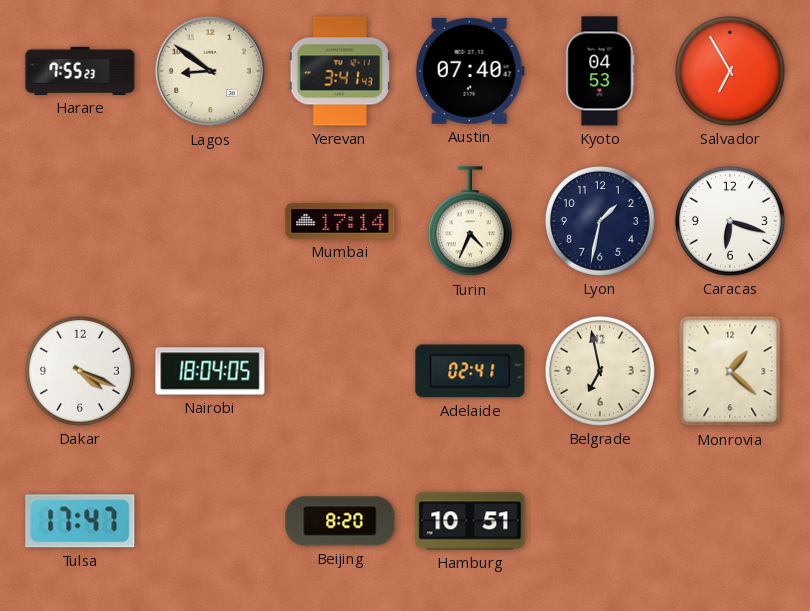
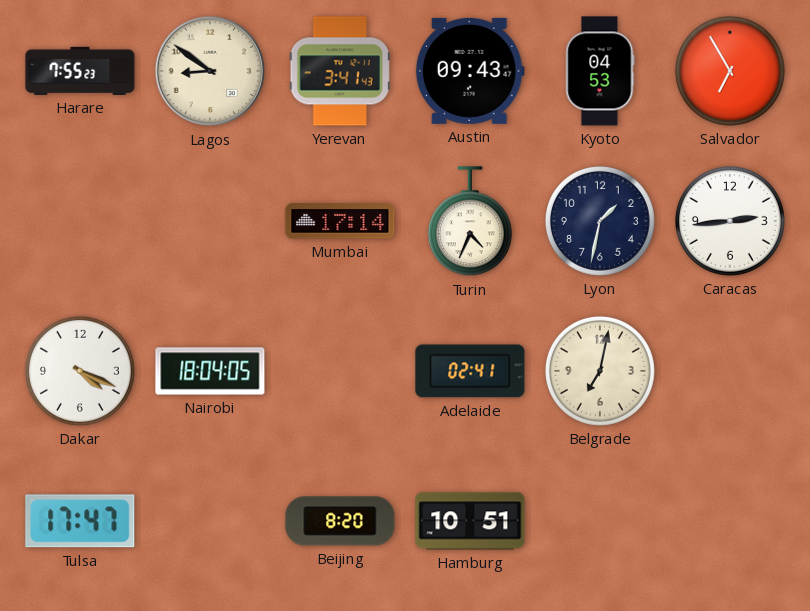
Austin: 07:40 -> 09:43 (470, 71)
Caracas: 6:18 -> 2:44 (730, 221)
Belgrade: 6:58 -> 7:02 (600, 371)
Monrovia: 1:22 -> none (730, 371)
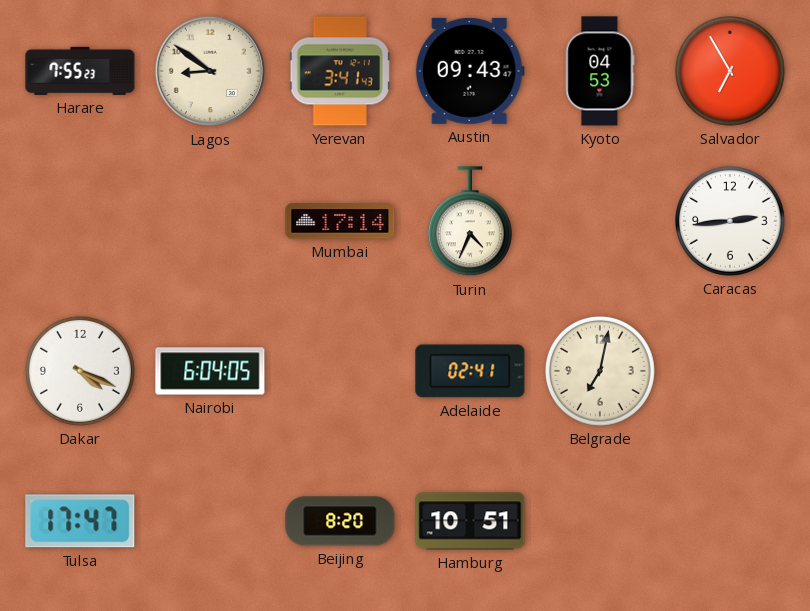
Lyon: 1:32 -> none (600, 221)
Nairobi: 18:04 -> 6:04 (210, 371)
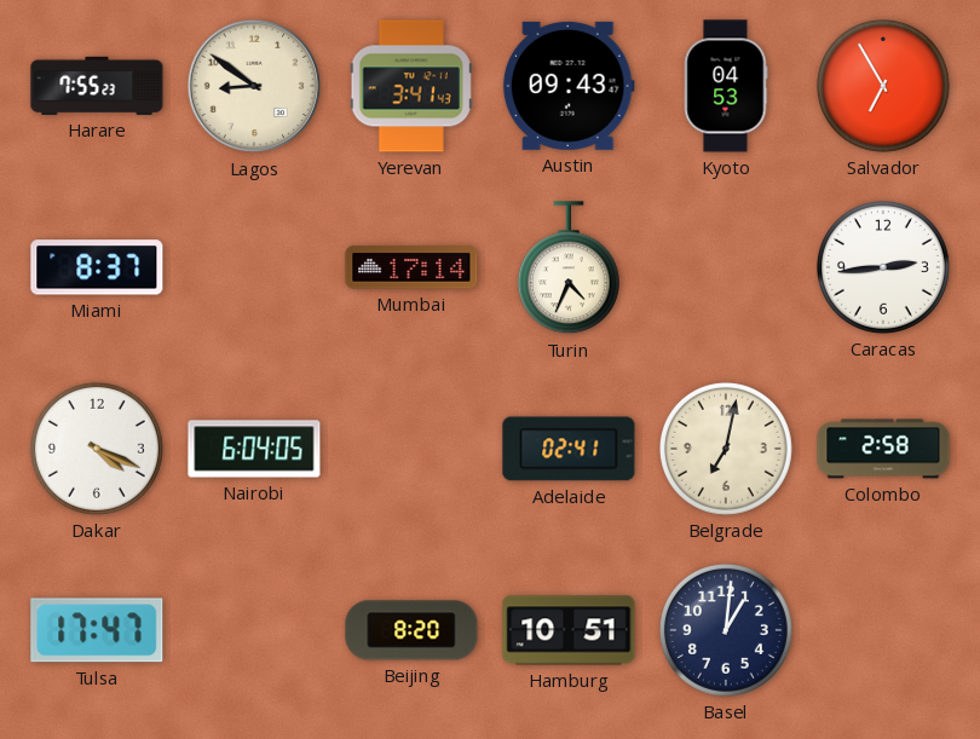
Miami: none -> 8:37 (97, 267)
Colombo: none -> 2:58 (883, 449)
Basel: none -> 1:01 (726, 630)
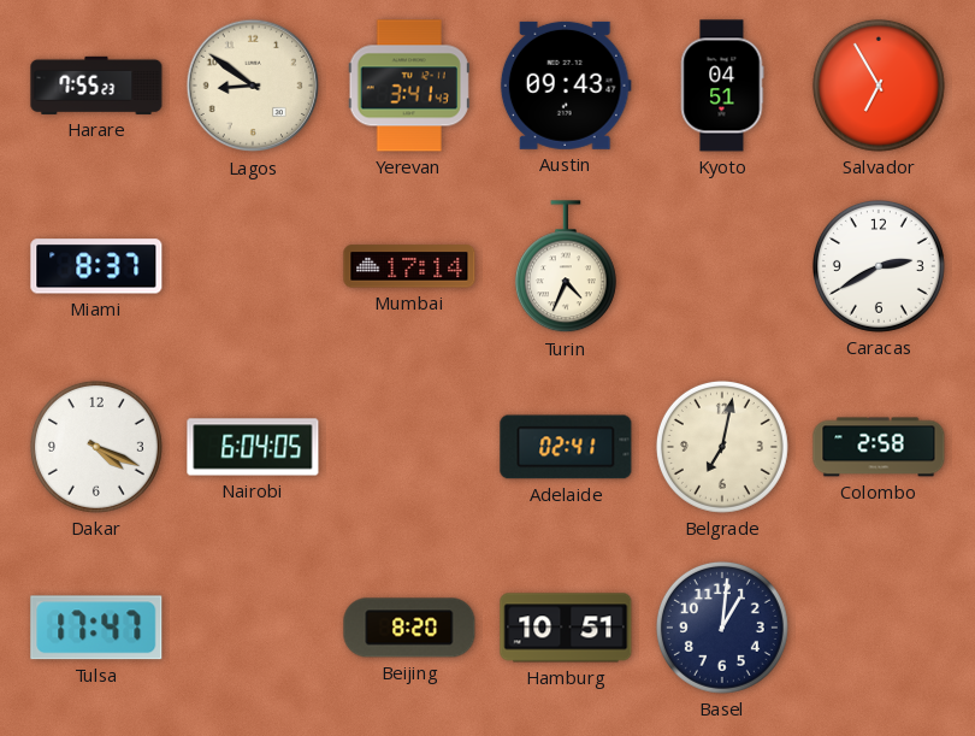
Kyoto: 04:53 -> 04:51 (722, 86)
Caracas: 2:44 -> 2:40 (879, 266)
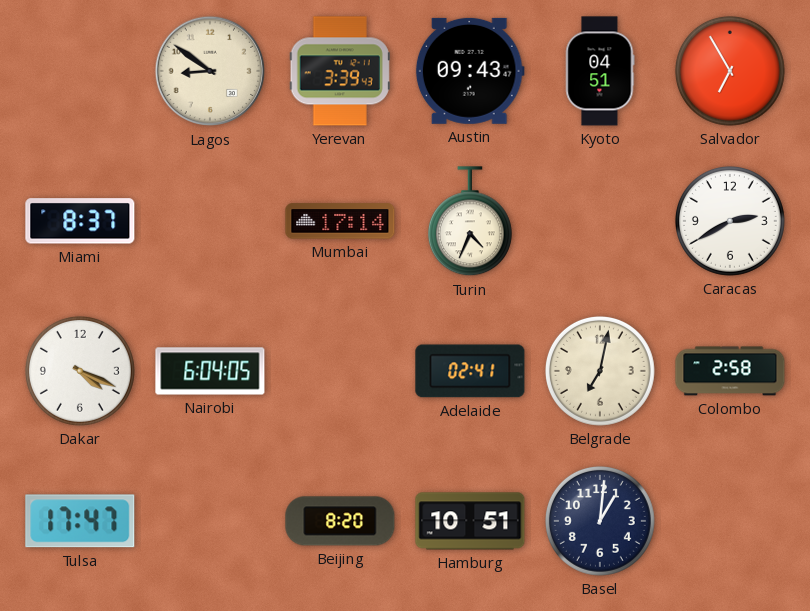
Harare: 7:55 -> none (96, 86)
Yerevan: 3:41 -> 3:39 (340, 71)
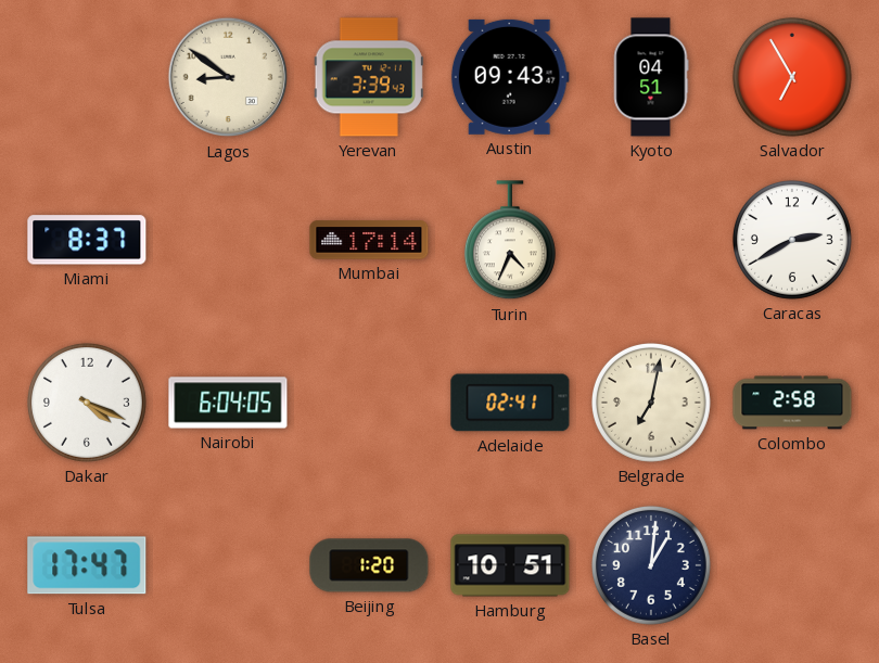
Beijing: 8:20 -> 1:20 (369, 565)
